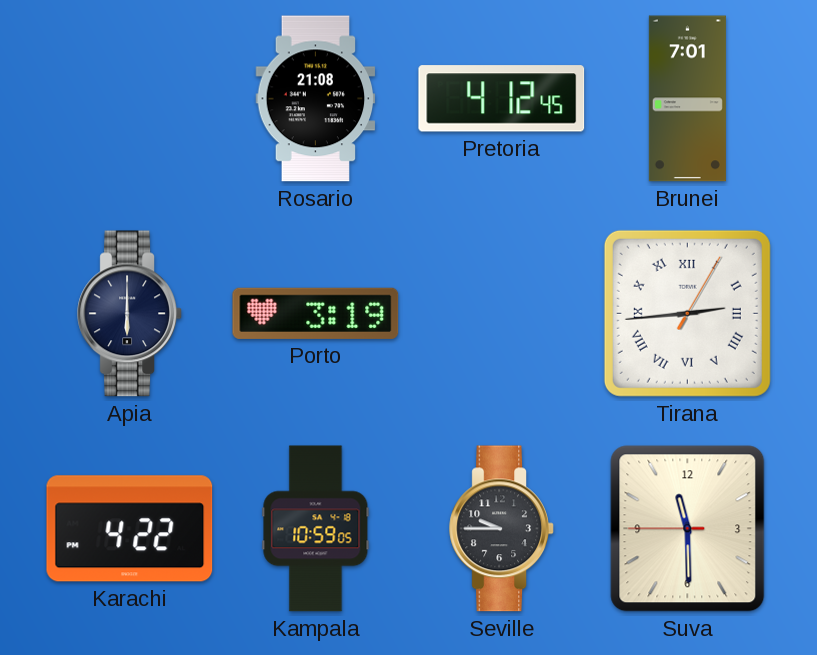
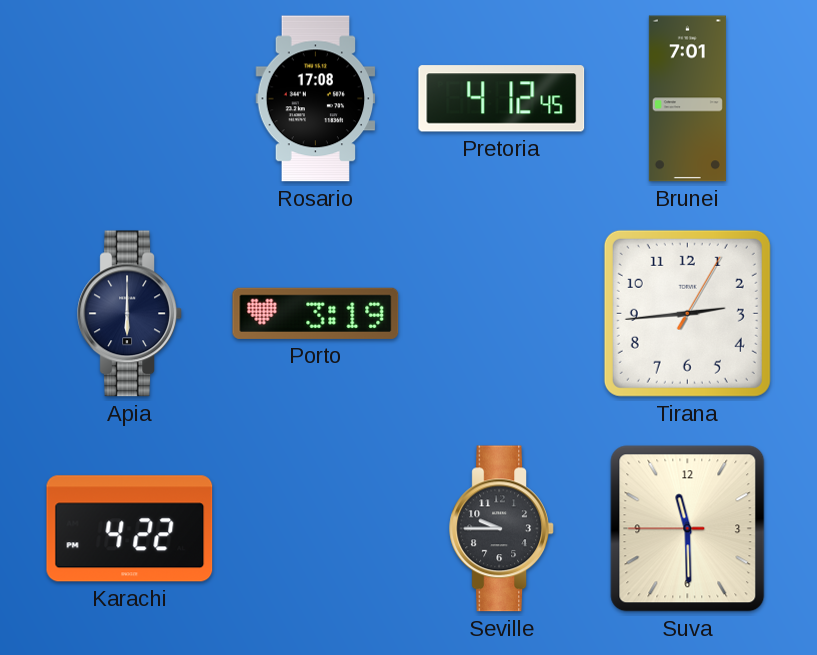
Rosario: 21:08 -> 17:08 (316, 99)
Tirana numerals: Roman -> Arabic (687, 313)
Kampala: 10:59 -> none (316, 529)
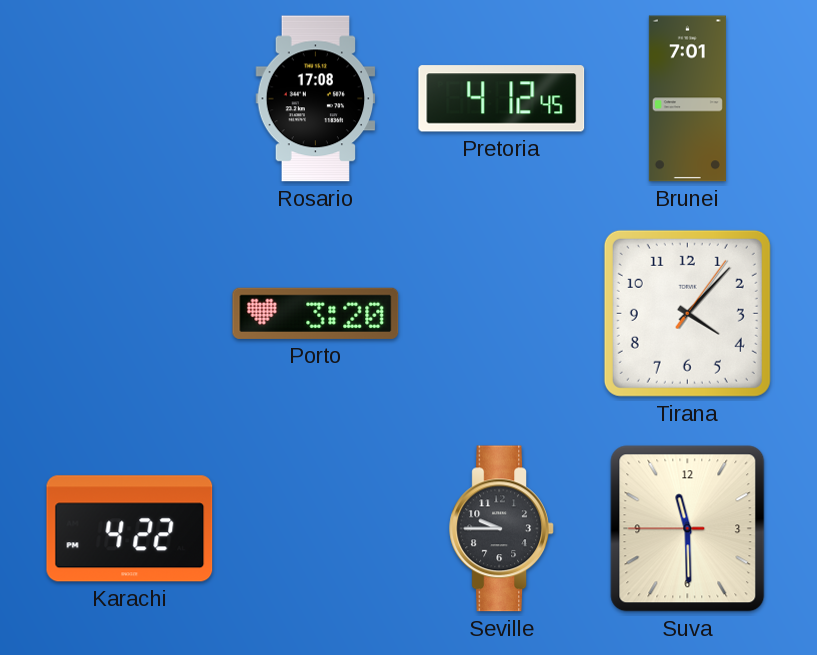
Apia: 6:00 -> none (130, 314)
Porto: 3:19 -> 3:20 (316, 313)
Tirana: 2:44 -> 4:07 (687, 313)
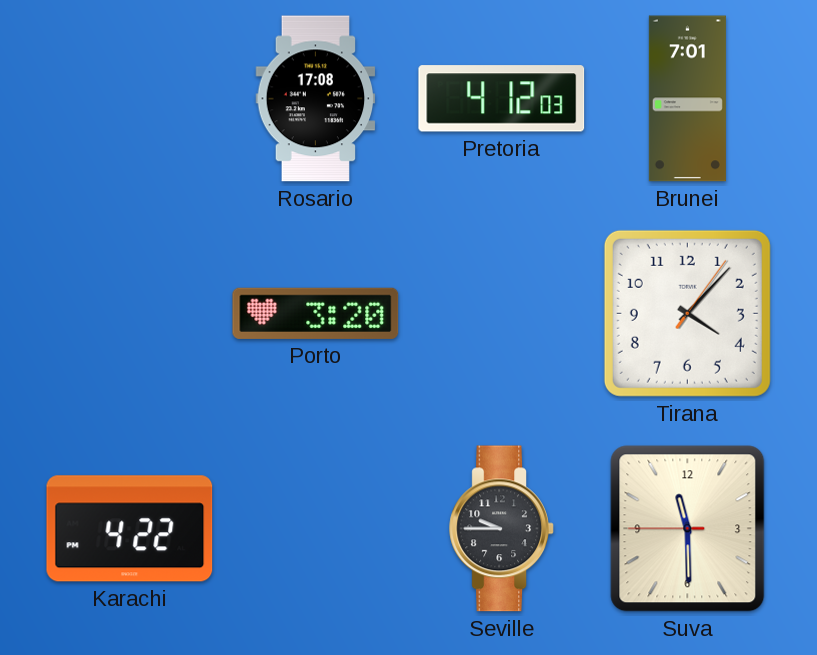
Pretoria: 4:12:45 -> 4:12:03 (502, 99)
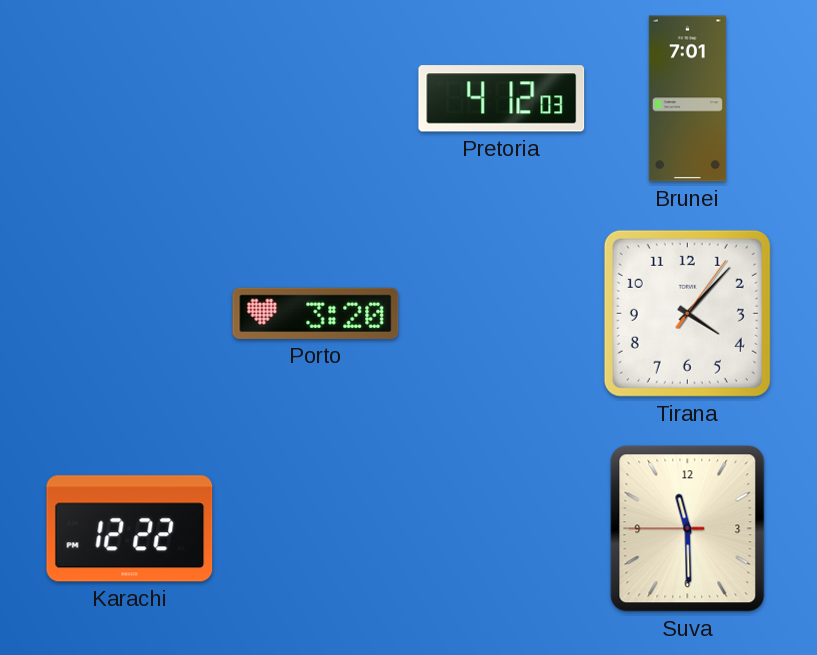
Rosario: 17:08 -> none (316, 99)
Karachi: 4:22 -> 12:22 (130, 529)
Seville: 9:45 -> none (502, 529)
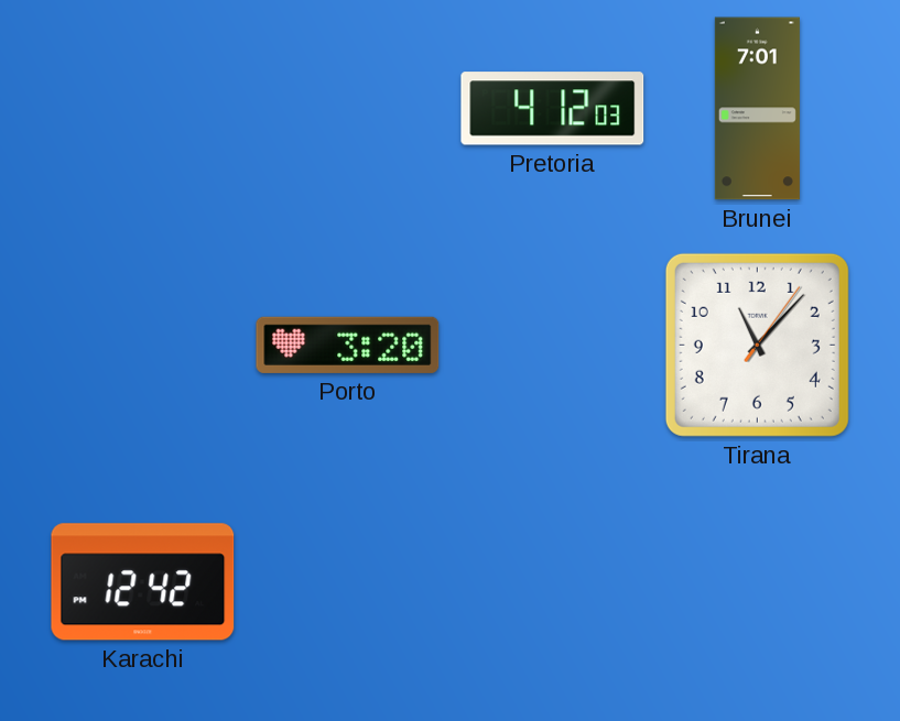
Tirana: 4:07 -> 11:07 (757, 345)
Karachi: 12:22 -> 12:42 (143, 582)
Suva: 11:29 -> none (688, 529)
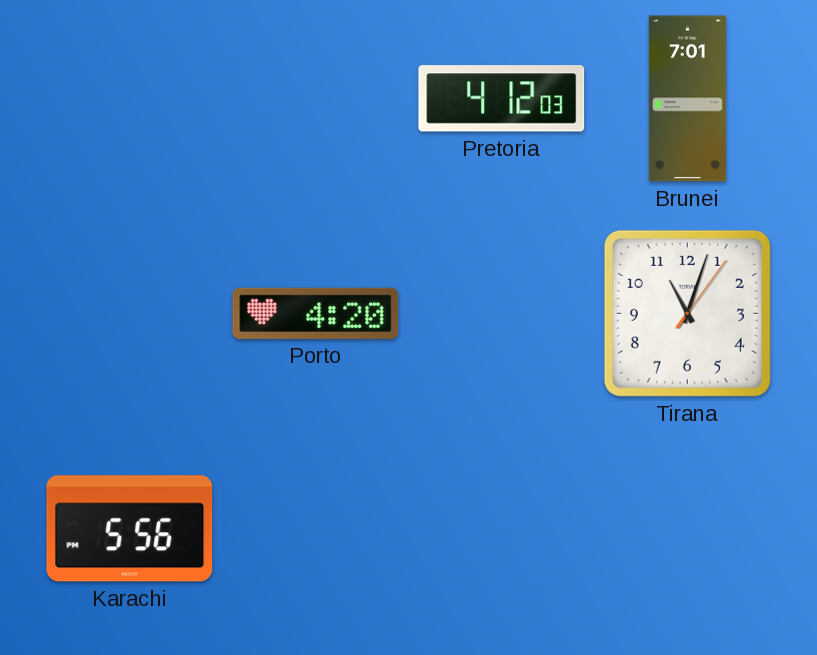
Porto: 3:20 -> 4:20 (316, 313)
Tirana: 11:07 -> 11:03 (687, 313)
Karachi: 12:42 -> 5:56 (130, 529)
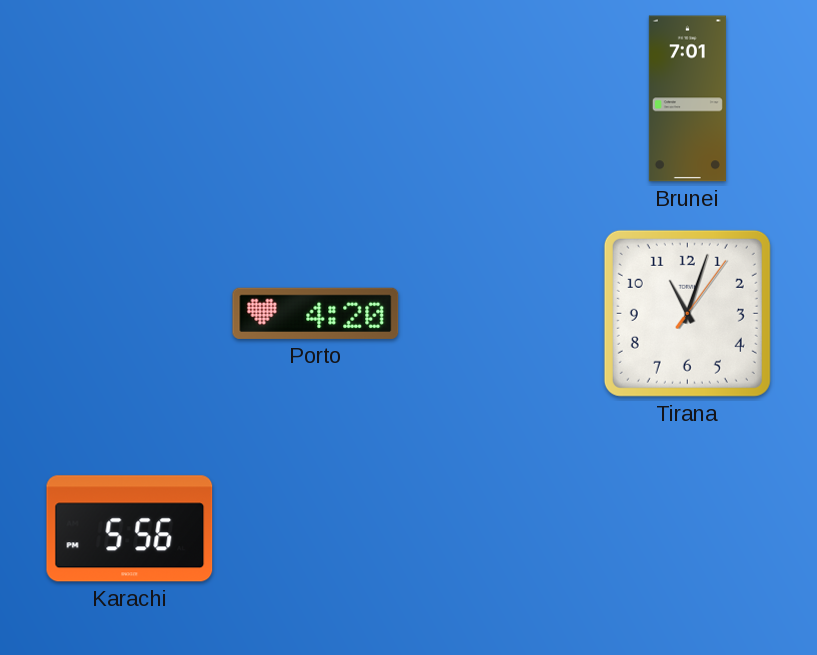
Pretoria: 4:12 -> none (502, 99)
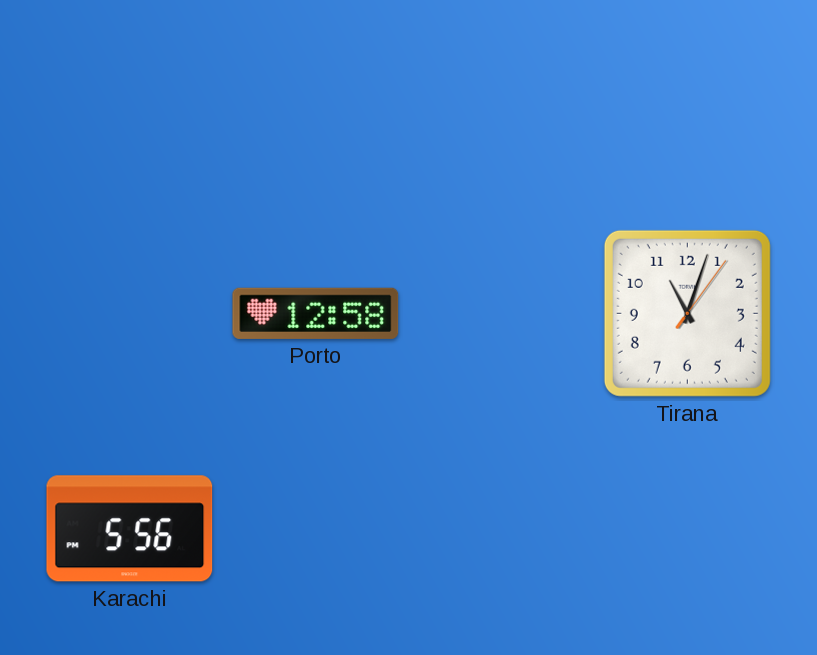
Brunei: 7:01 -> none (687, 99)
Porto: 4:20 -> 12:58 (316, 313)
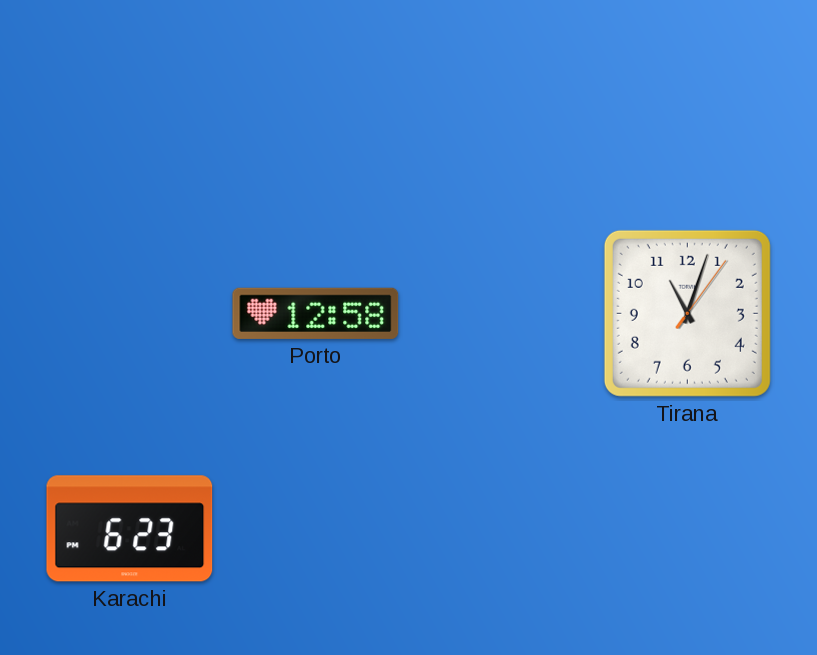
Karachi: 5:56 -> 6:23 (130, 529)
